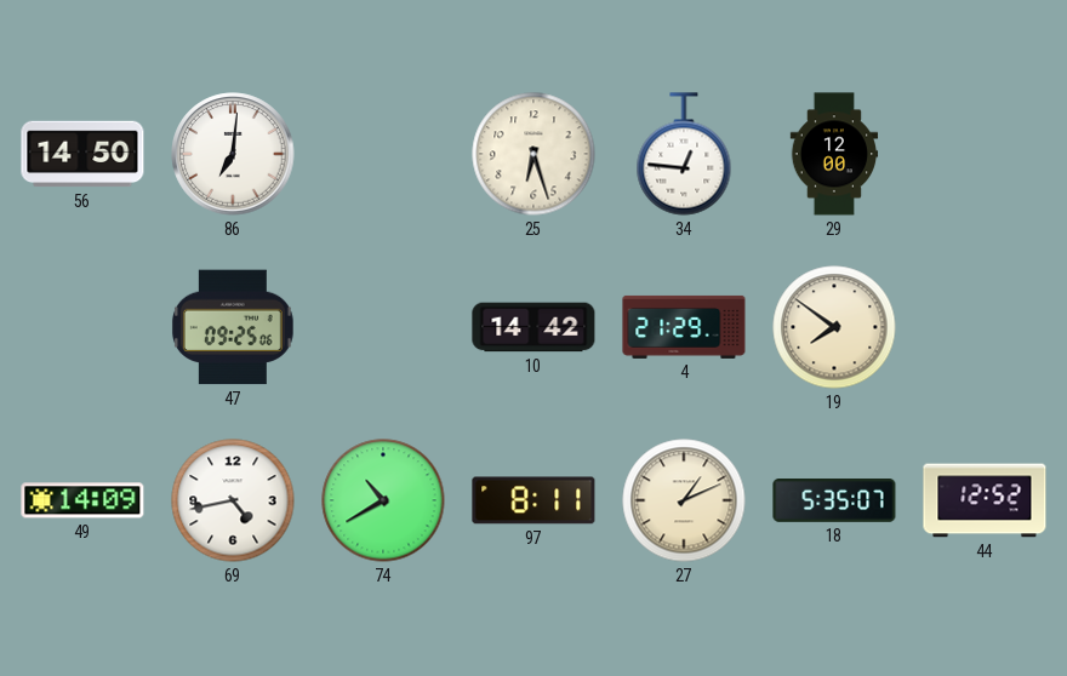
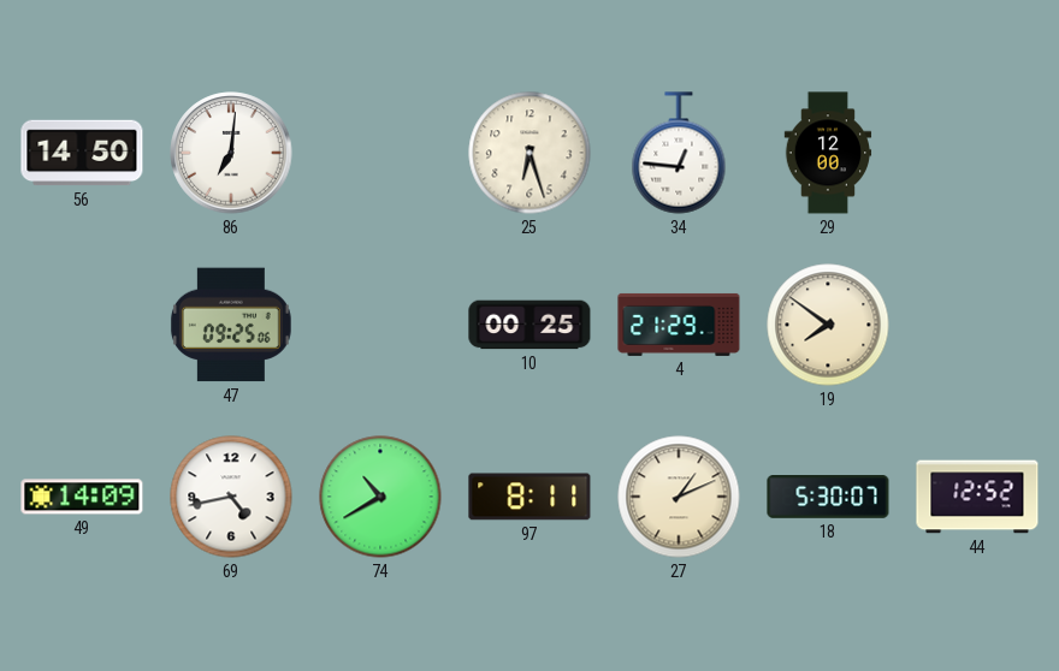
10: 14:42 -> 00:25 (529, 325)
18: 5:35 -> 5:30 (828, 497)
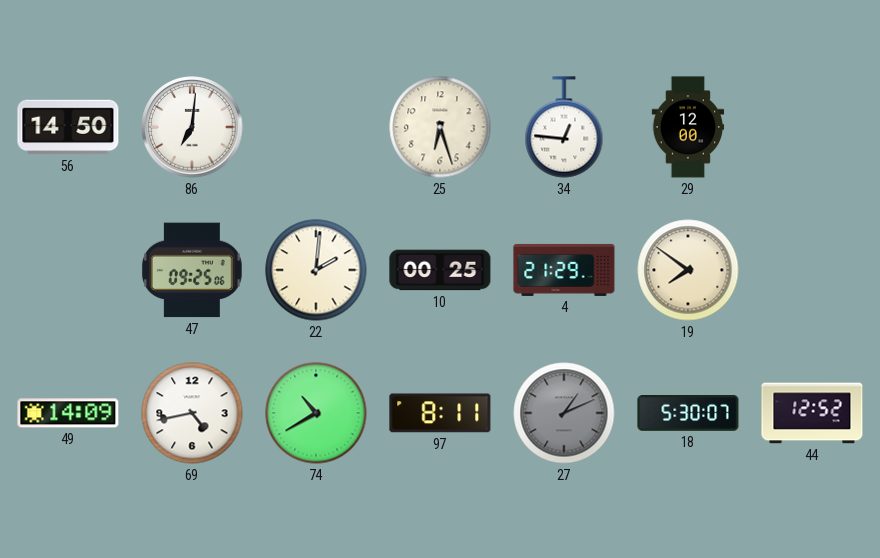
22: none -> 2:01 (316, 270)
27 dial: cream -> grey (564, 413)
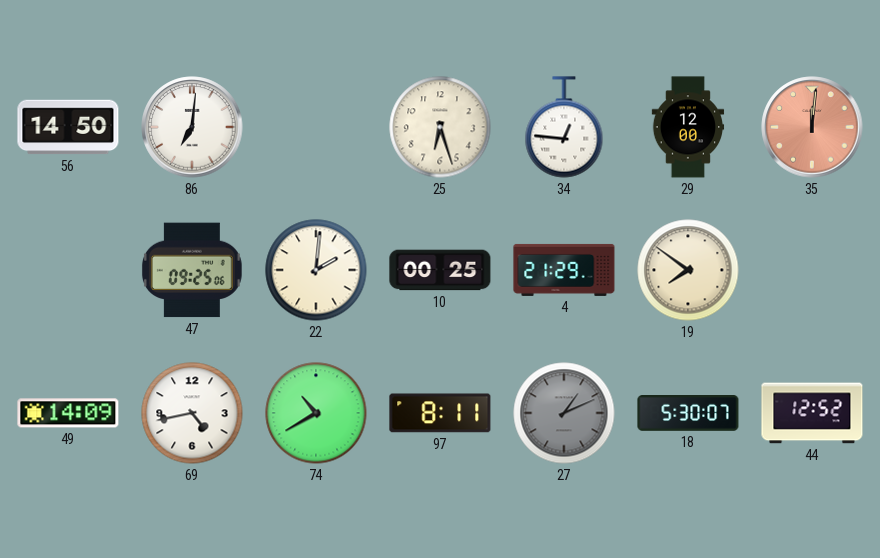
35: none -> 12:01 (812, 127)
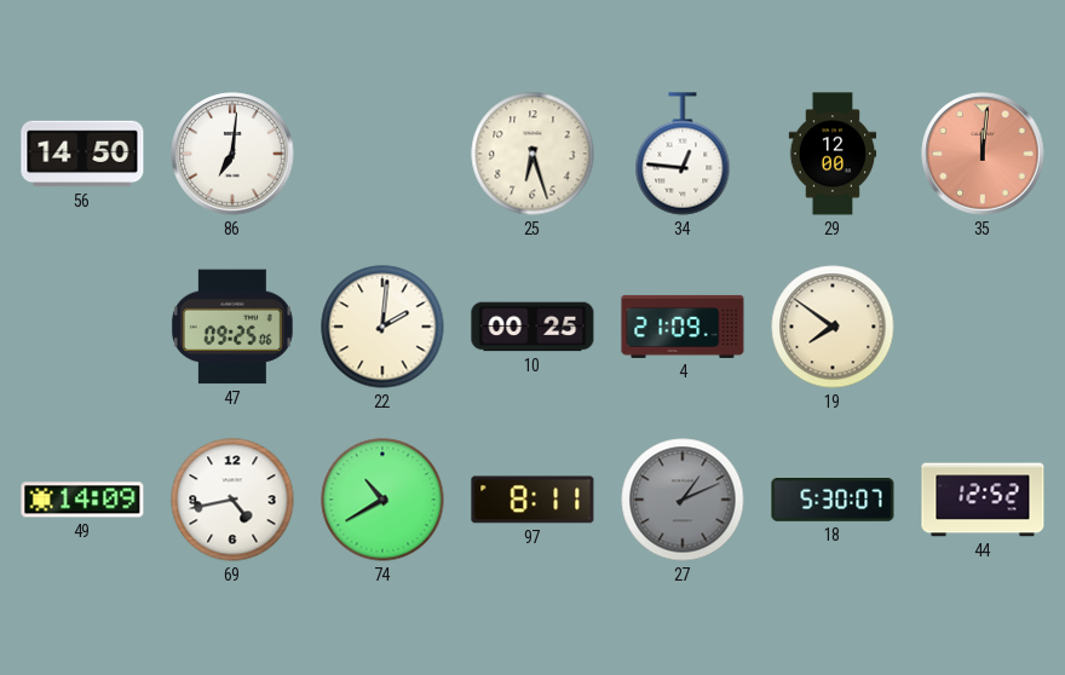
4: 21:29 -> 21:09 (683, 327)
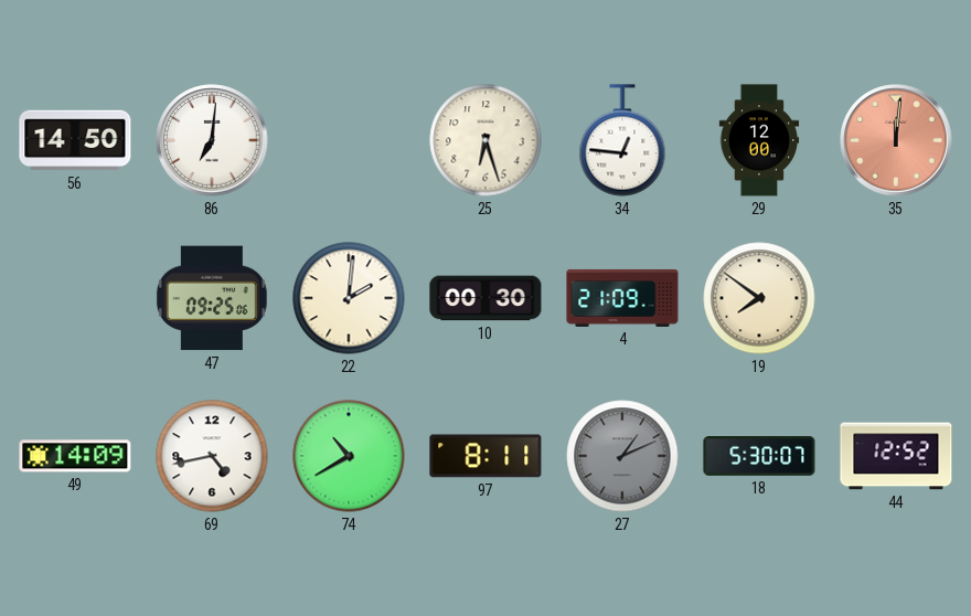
10: 00:25 -> 00:30 (486, 298)
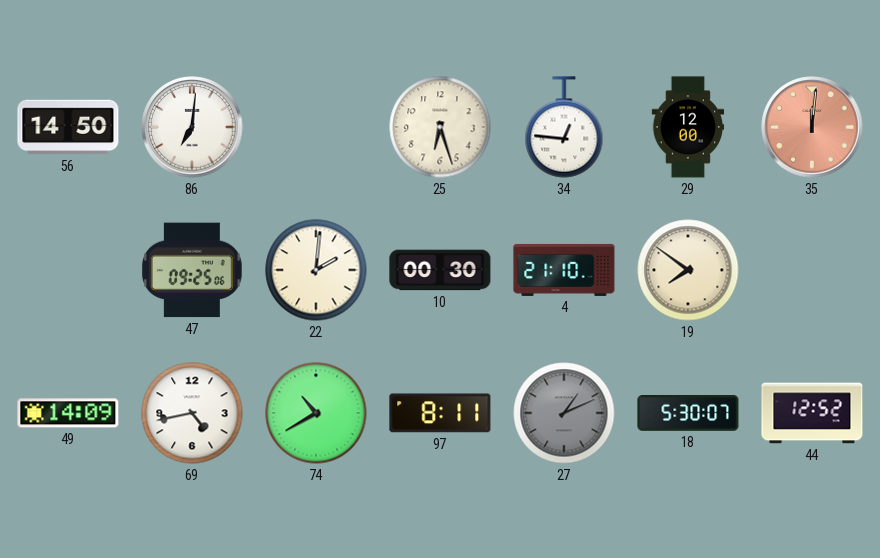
4: 21:09 -> 21:10 (564, 270)
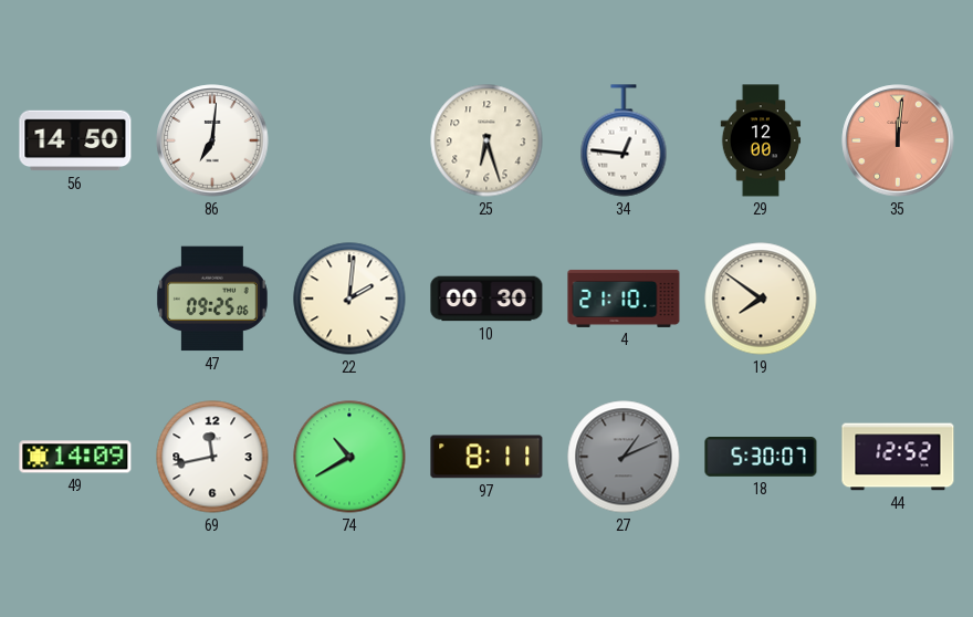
69: 4:43 -> 11:43 (212, 457)
